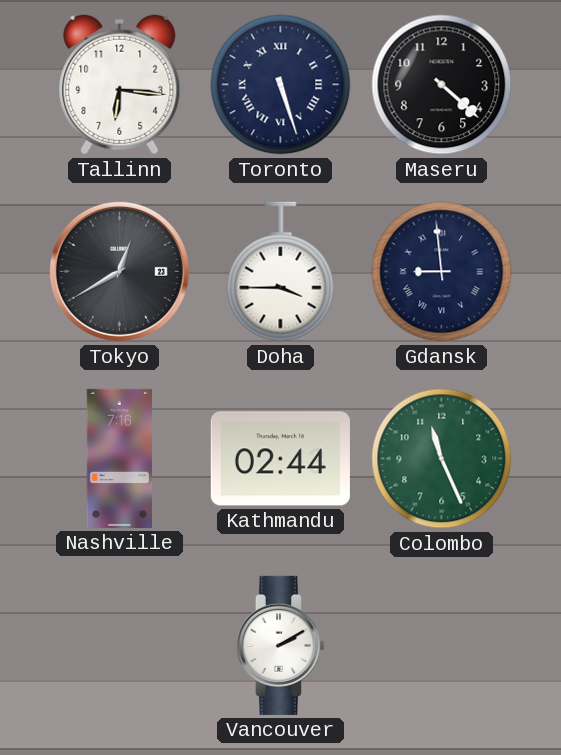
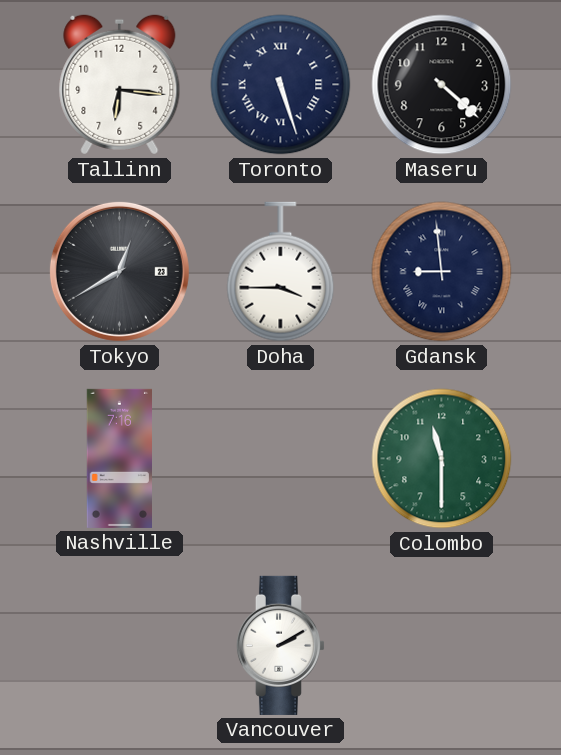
Kathmandu: 02:44 -> none (280, 459)
Colombo: 11:26 -> 11:30 (442, 459)
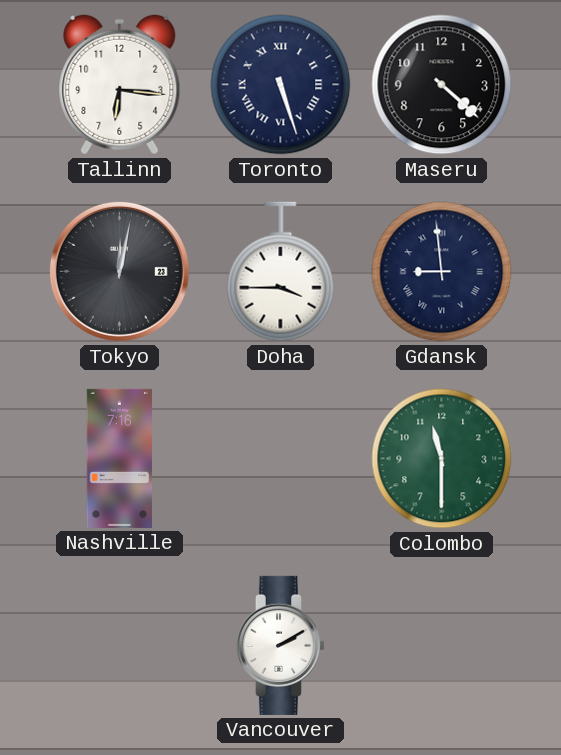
Tokyo: 12:40 -> 12:02 (119, 271)
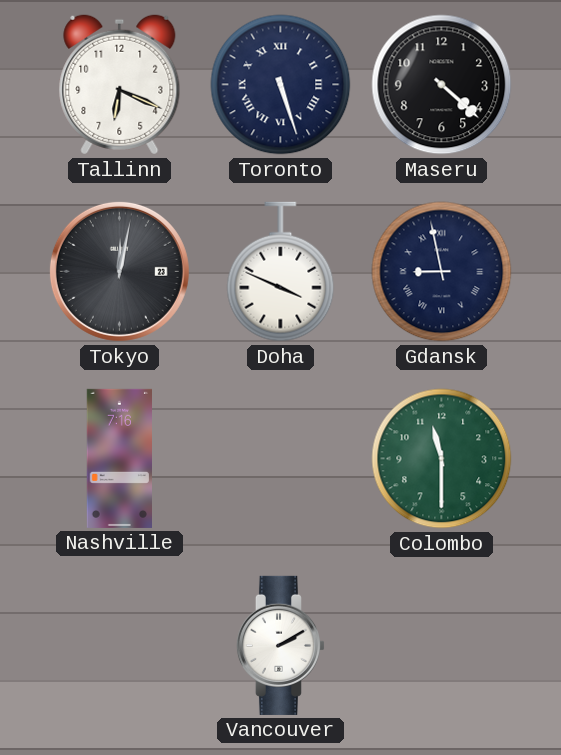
Tallinn: 6:16 -> 6:19 (120, 85)
Doha: 3:45 -> 3:49 (281, 272)
Gdansk: 8:59 -> 8:58 (442, 272)
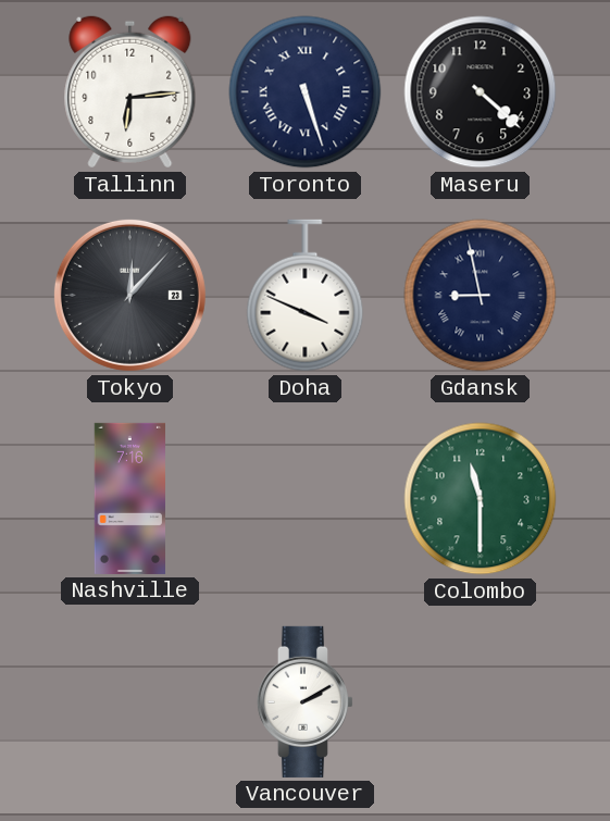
Tallinn: 6:19 -> 6:14 (130, 92)
Tokyo: 12:02 -> 12:07 (129, 295)
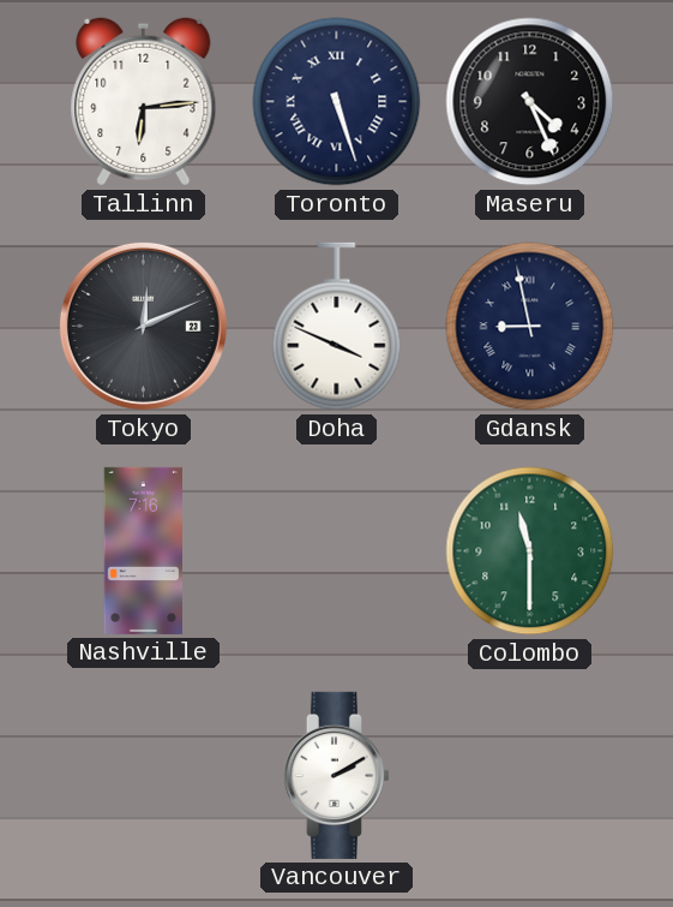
Maseru: 4:22 -> 4:26 (530, 102)
Tokyo: 12:07 -> 12:11 (143, 326)
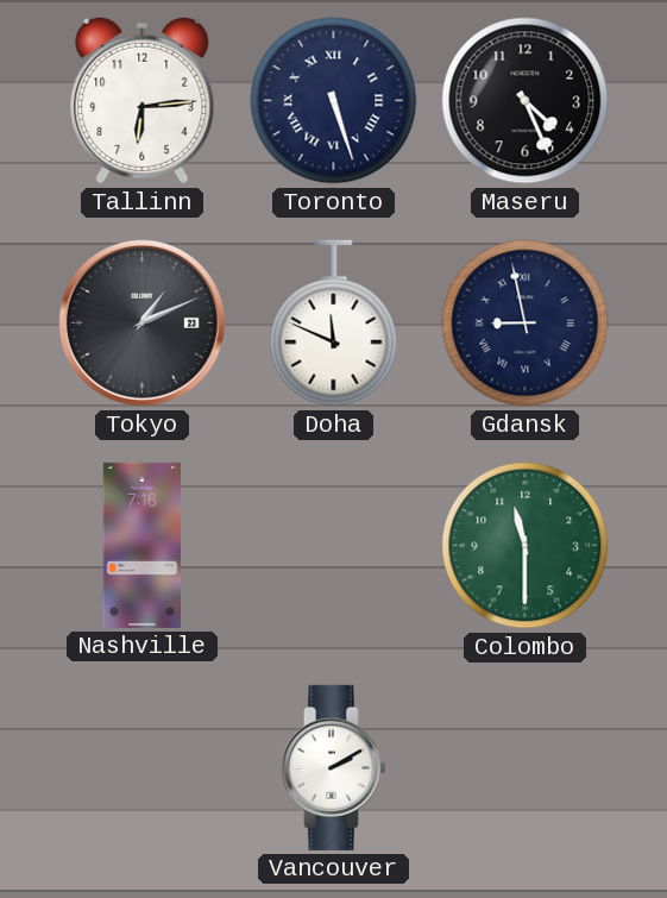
Tokyo: 12:11 -> 1:11 (141, 322)
Doha: 3:49 -> 11:49 (334, 324)
